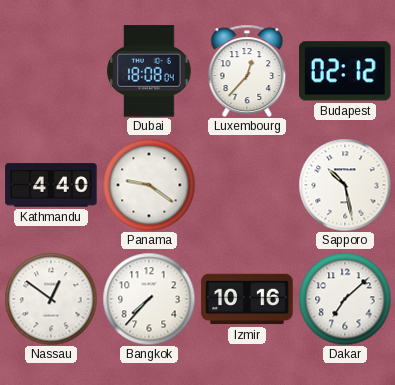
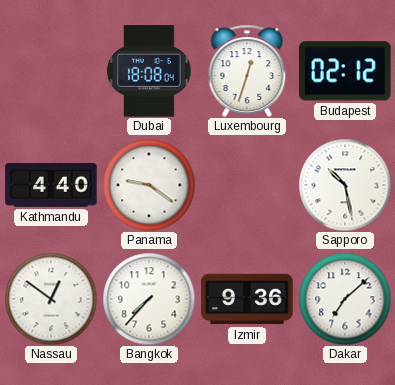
Luxembourg: 12:37 -> 12:33 (247, 71)
Izmir: 10:16 -> 9:36 (247, 299)
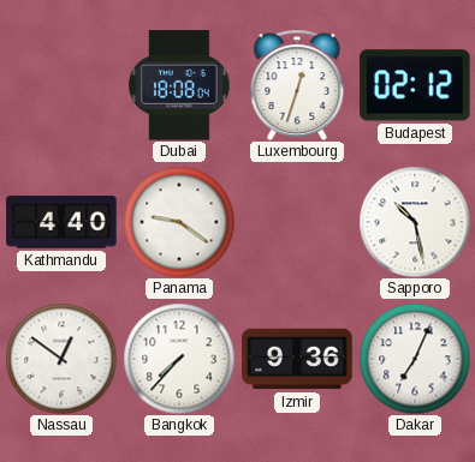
Dakar: 7:08 -> 7:04 (415, 359)
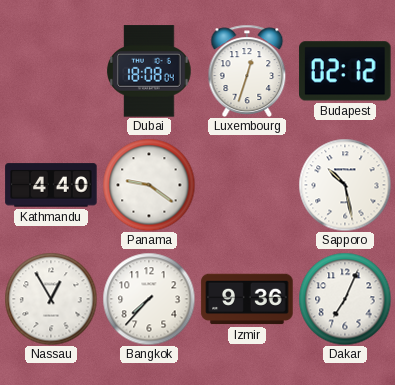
Nassau: 12:51 -> 12:55 (51, 299)
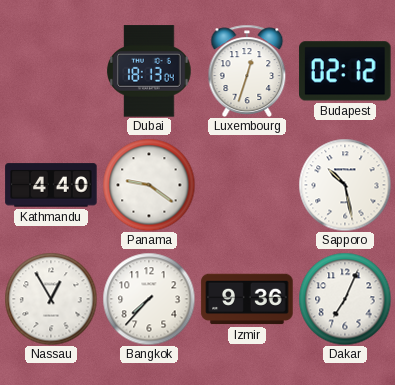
Dubai: 18:08 -> 18:13 (150, 71)
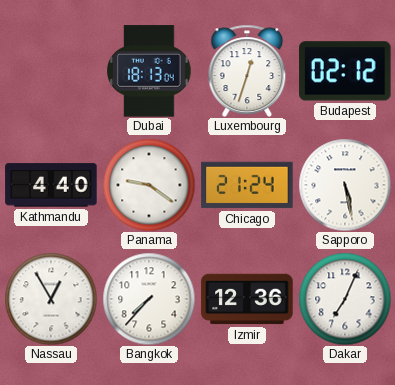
Chicago: none -> 21:24 (247, 185)
Sapporo: 10:28 -> 5:28 (345, 185)
Izmir: 9:36 -> 12:36 (247, 299)
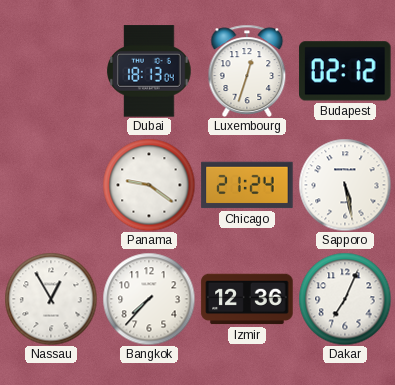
Kathmandu: 4:40 -> none (51, 185)
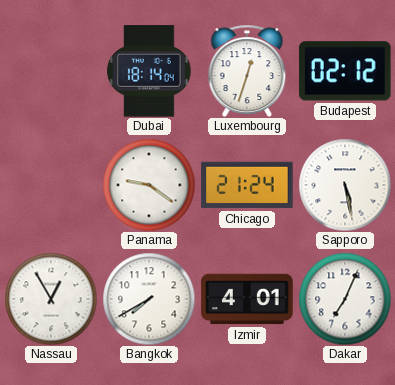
Dubai: 18:13 -> 18:14 (150, 71)
Bangkok: 7:37 -> 7:40 (149, 299)
Izmir: 12:36 -> 4:01 (247, 299)
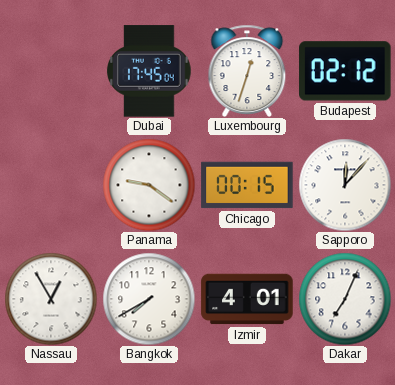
Dubai: 18:14 -> 17:45 (150, 71)
Chicago: 21:24 -> 00:15 (247, 185)
Sapporo: 5:28 -> 12:07 (345, 185)
